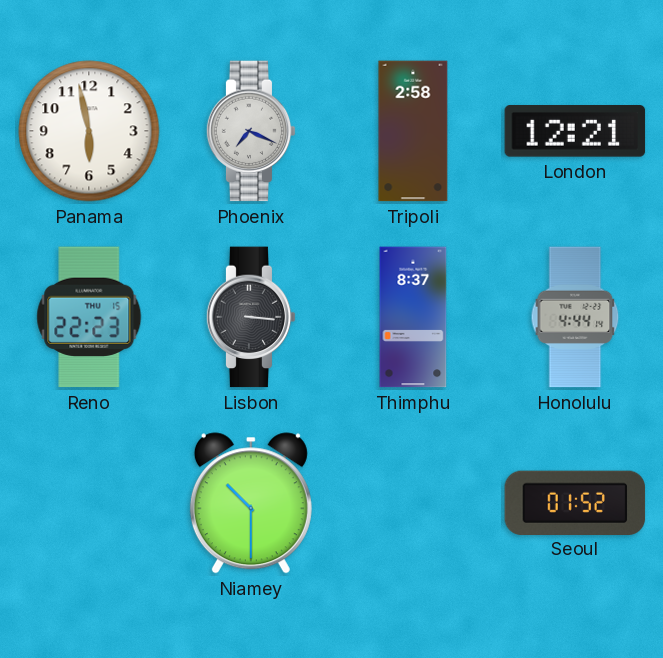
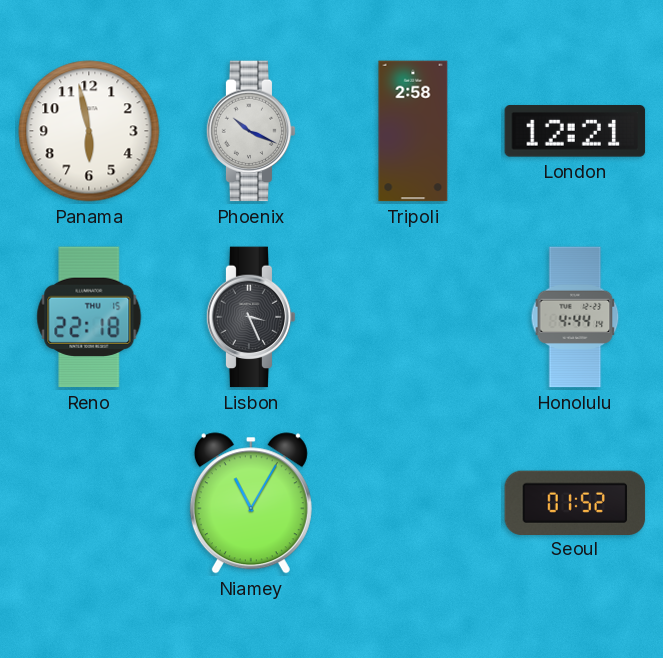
Phoenix: 7:19 -> 10:19 (251, 131)
Reno: 22:23 -> 22:18 (89, 317)
Lisbon: 3:16 -> 3:26 (251, 317)
Thimphu: 8:37 -> none (413, 317)
Niamey: 10:30 -> 11:05 (251, 503)
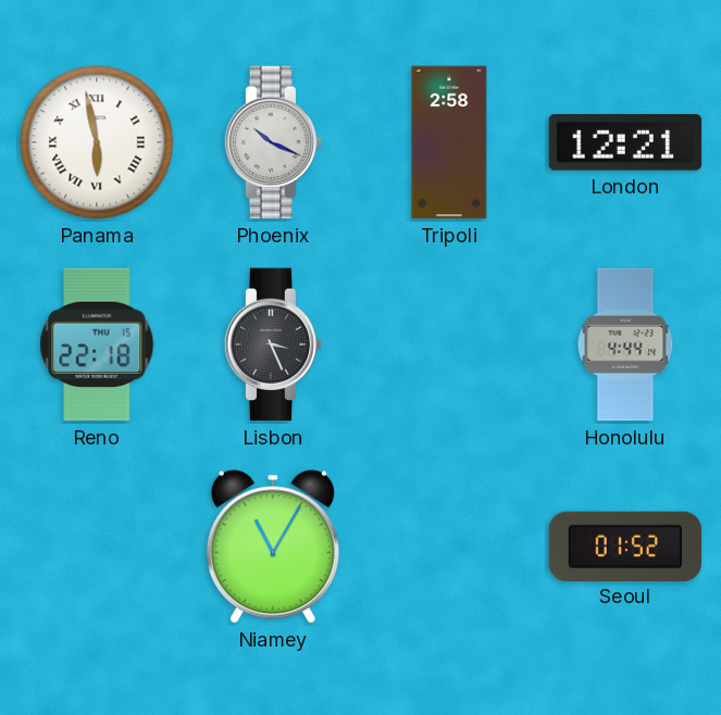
Panama numerals: Arabic -> Roman (97, 142)
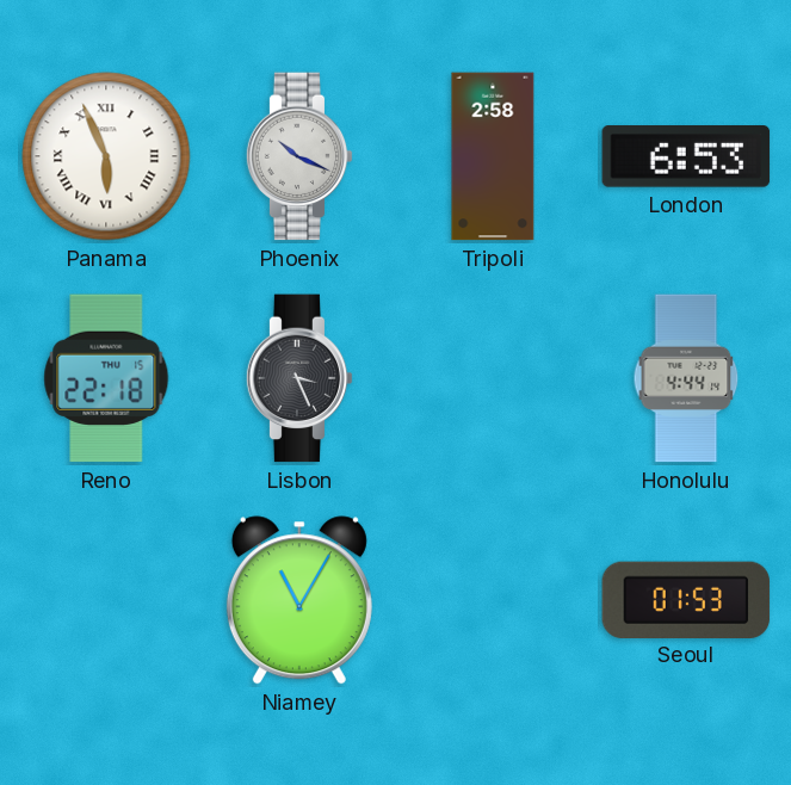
Panama: 5:58 -> 5:56 (106, 156)
London: 12:21 -> 6:53 (686, 156)
Seoul: 01:52 -> 01:53 (686, 599)
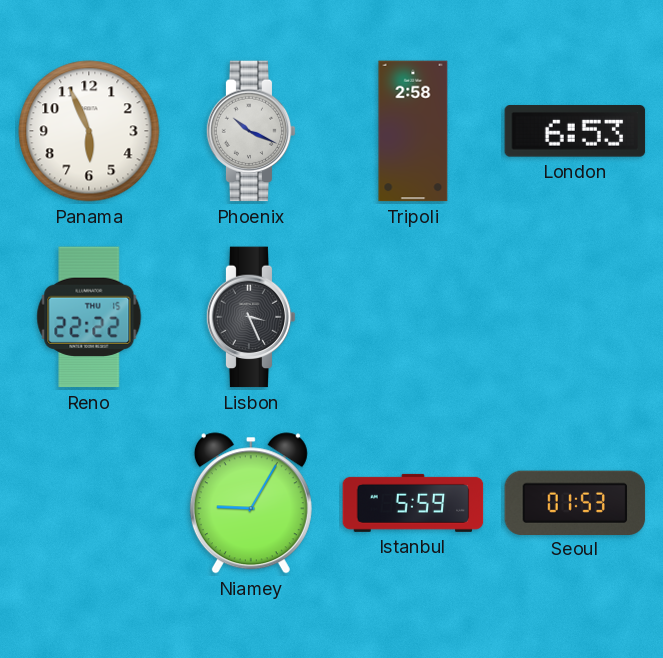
Panama numerals: Roman -> Arabic (89, 131)
Reno: 22:18 -> 22:22 (89, 317)
Honolulu: 4:44 -> none (686, 378)
Niamey: 11:05 -> 9:05 (251, 503)
Istanbul: none -> 5:59 (413, 503)
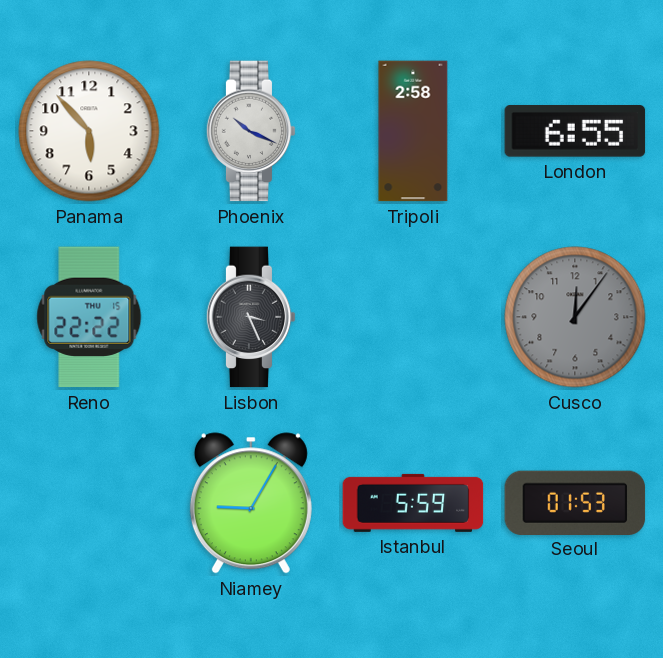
Panama: 5:56 -> 5:53 (89, 131)
London: 6:53 -> 6:55 (575, 131)
Cusco: none -> 12:06 (575, 317)
